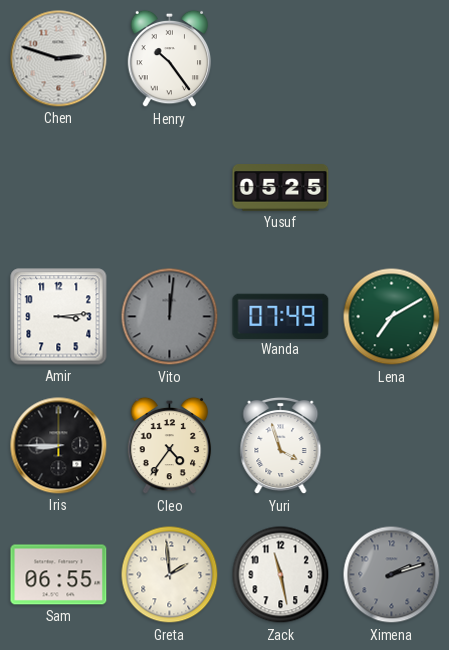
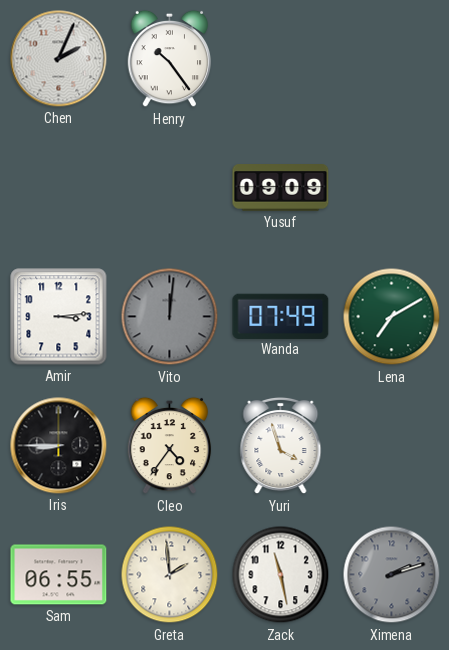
Chen: 2:48 -> 2:04 (59, 59)
Yusuf: 05:25 -> 09:09 (281, 188)
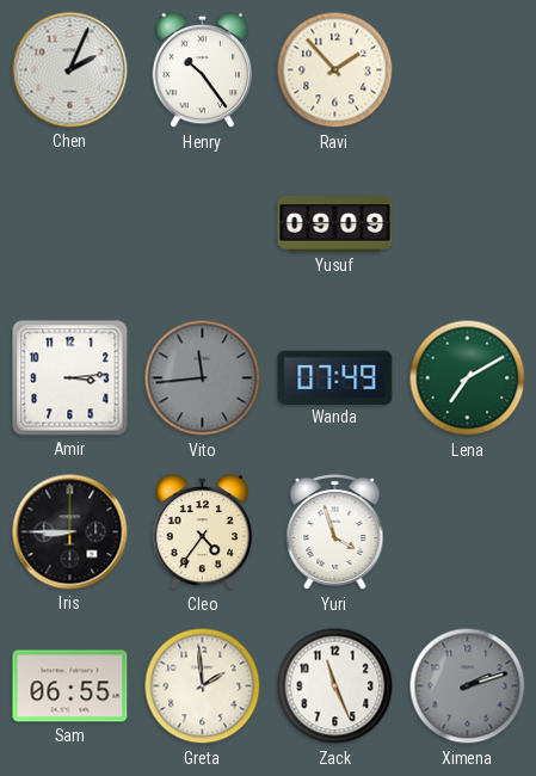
Ravi: none -> 1:53 (335, 70)
Vito: 12:01 -> 11:44 (203, 378)
Zack: 11:28 -> 11:26 (335, 686)
